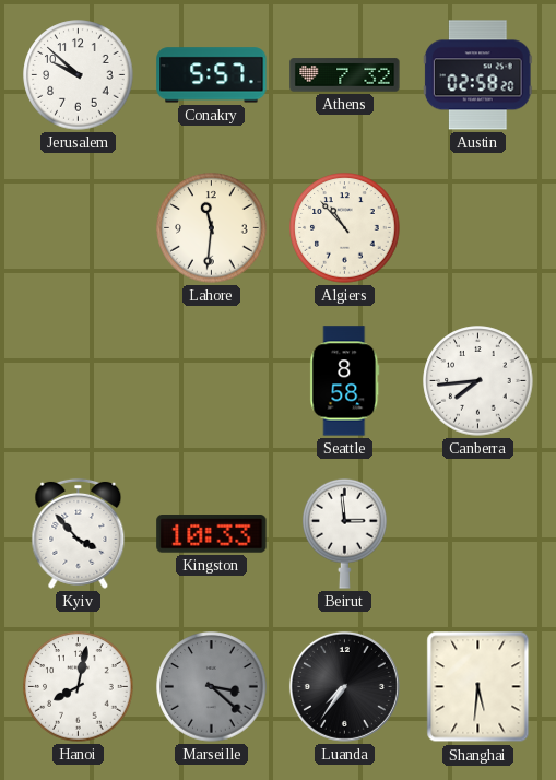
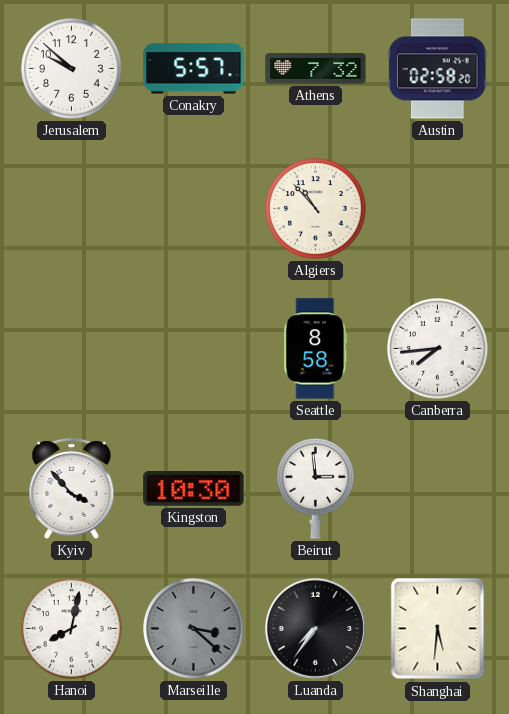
Lahore: 11:31 -> none (212, 228)
Kingston: 10:33 -> 10:30 (194, 489)
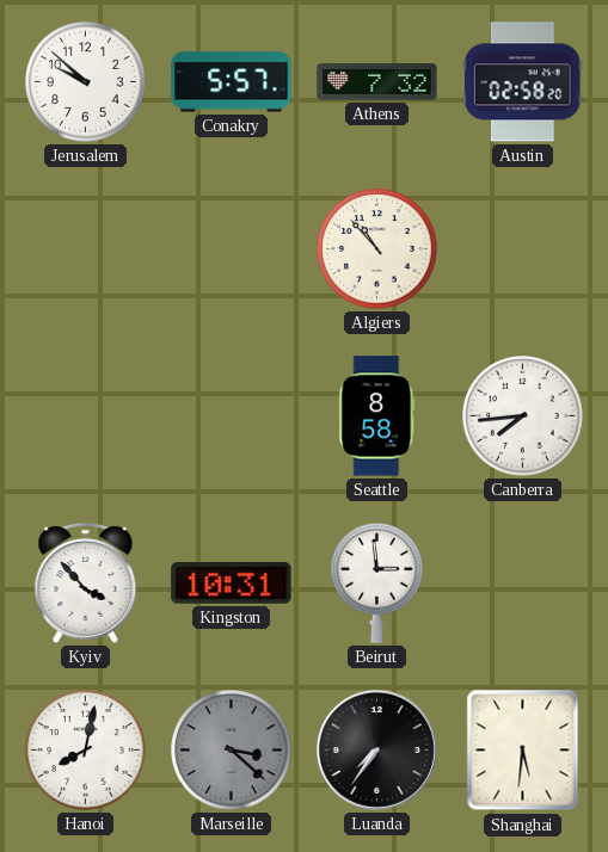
Kingston: 10:30 -> 10:31 (232, 584)
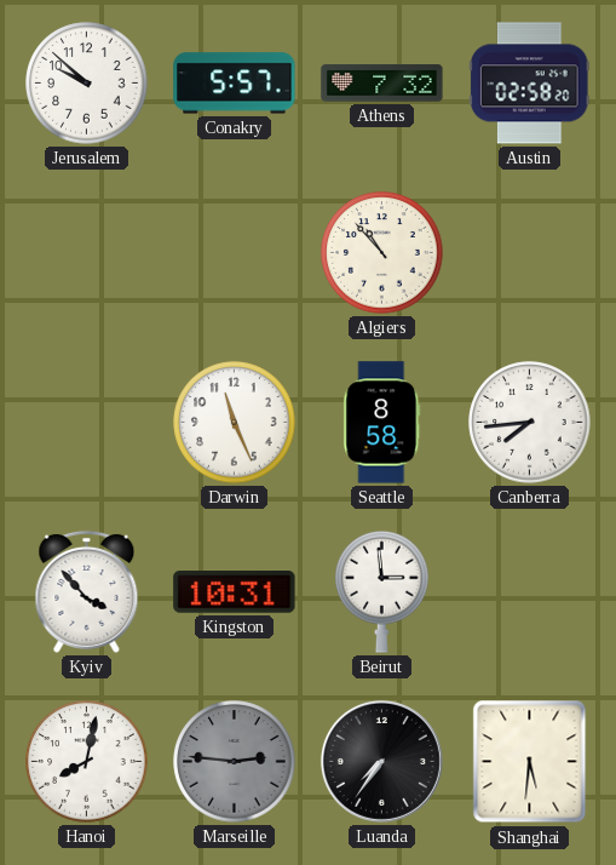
Darwin: none -> 11:26 (235, 423)
Marseille: 3:22 -> 2:46 (235, 762)
